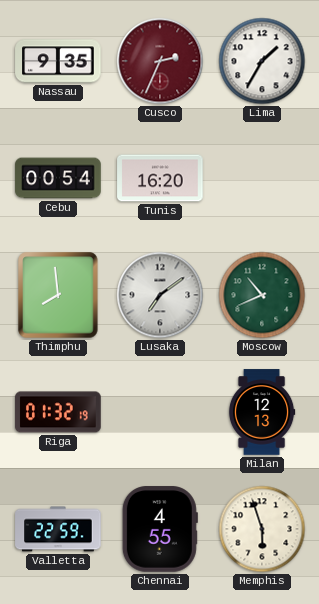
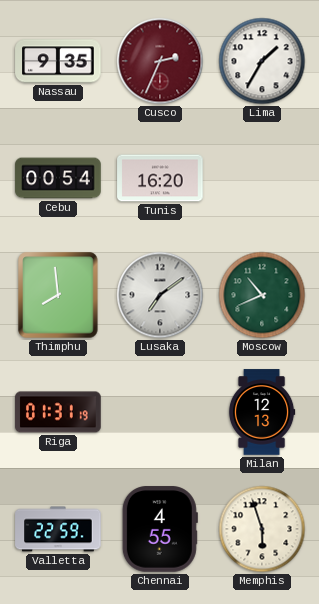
Riga: 01:32 -> 01:31 (58, 412)
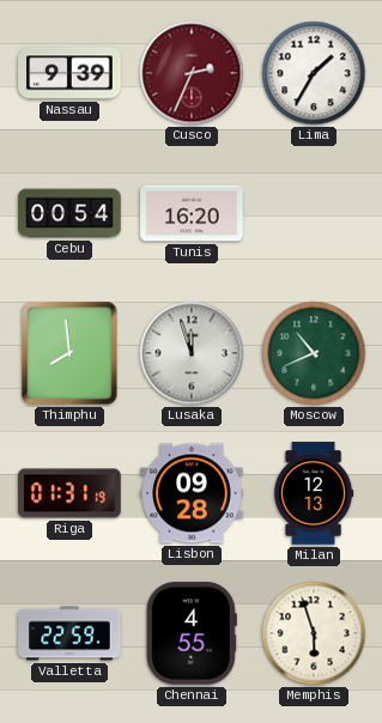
Nassau: 9:35 -> 9:39 (69, 73)
Lusaka: 7:09 -> 11:57 (192, 353)
Lisbon: none -> 09:28 (192, 493)
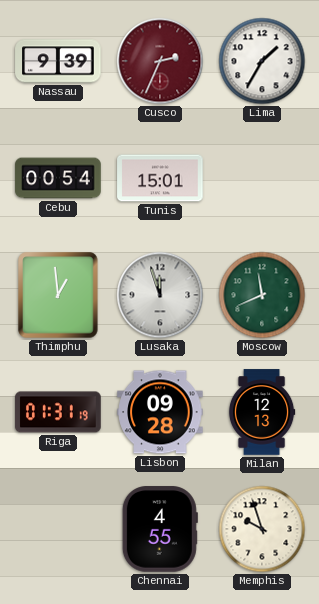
Tunis: 16:20 -> 15:01 (160, 178)
Thimphu: 7:59 -> 12:59 (58, 295)
Moscow: 10:41 -> 11:41 (262, 295)
Valletta: 22:59 -> none (69, 633)
Memphis: 5:57 -> 9:57 (262, 529)
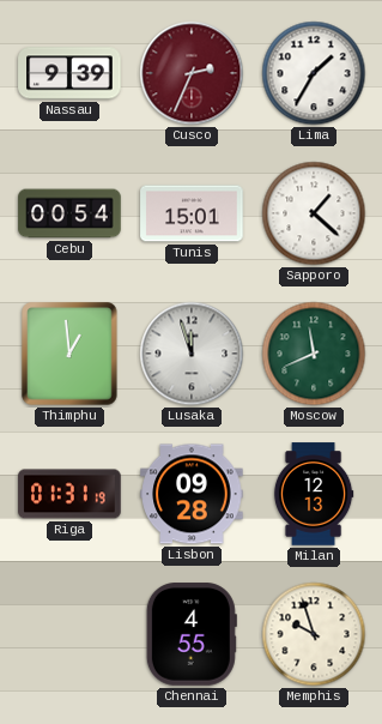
Sapporo: none -> 1:22 (314, 213)
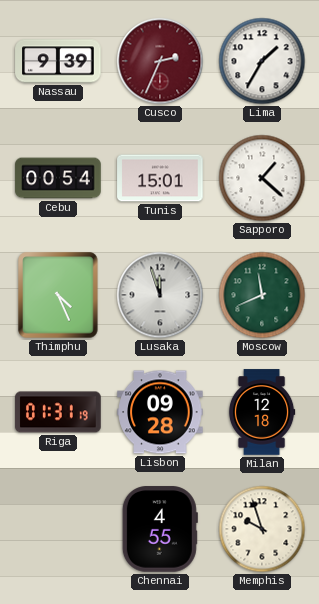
Thimphu: 12:59 -> 4:26 (58, 295)
Milan: 12:13 -> 12:18 (262, 412)
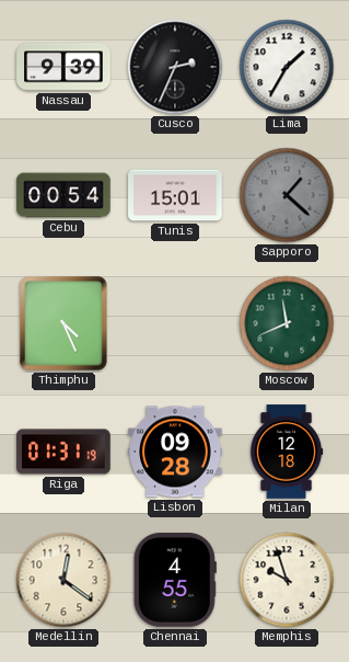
Cusco dial: burgundy -> black (175, 67)
Sapporo dial: white -> grey (287, 195)
Lusaka: 11:57 -> none (160, 295)
Medellin: none -> 12:21 (63, 580)
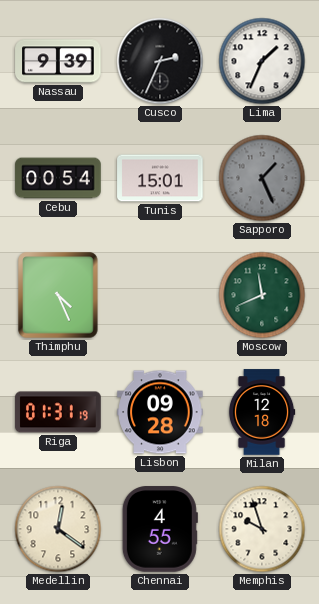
Lima: 1:35 -> 1:34 (262, 61)
Sapporo: 1:22 -> 1:26 (262, 178)
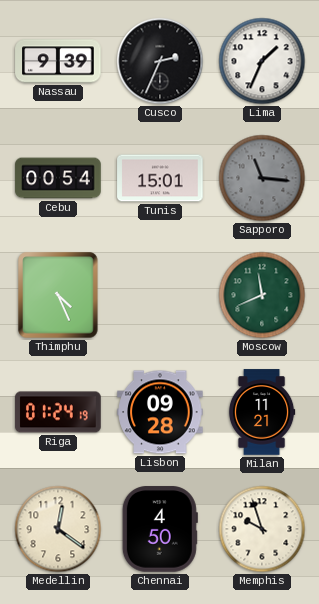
Sapporo: 1:26 -> 11:16 (262, 178)
Riga: 01:31 -> 01:24 (58, 412)
Milan: 12:18 -> 11:21 (262, 412)
Chennai: 4:55 -> 4:50 (160, 529)
